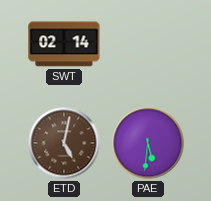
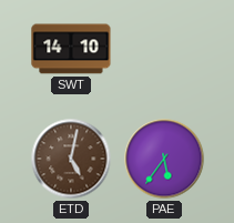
SWT: 02:14 -> 14:10 (71, 49)
PAE: 5:31 -> 5:36 (164, 159)
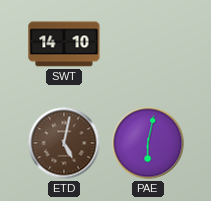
PAE: 5:36 -> 6:02 (148, 143)
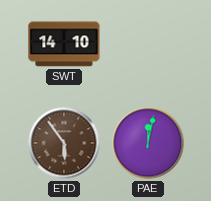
ETD: 5:02 -> 5:54 (64, 143)
PAE: 6:02 -> 12:02 (148, 143)
